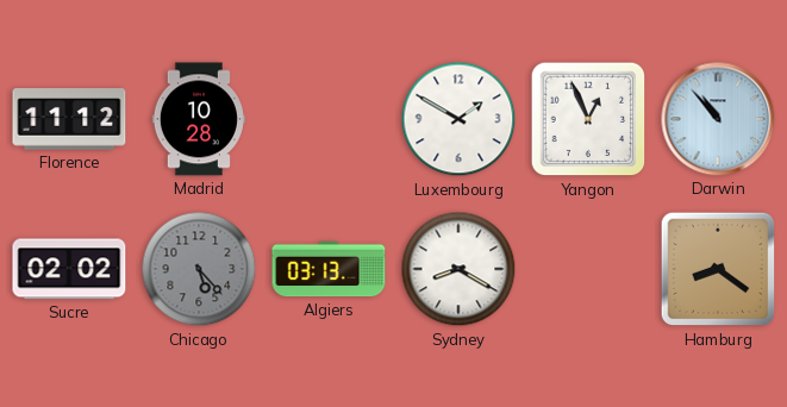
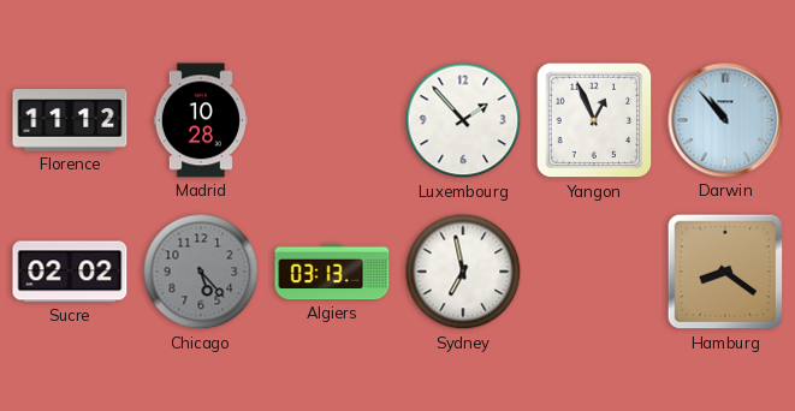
Luxembourg: 1:50 -> 1:53 (463, 120)
Sydney: 8:20 -> 6:58 (463, 272)
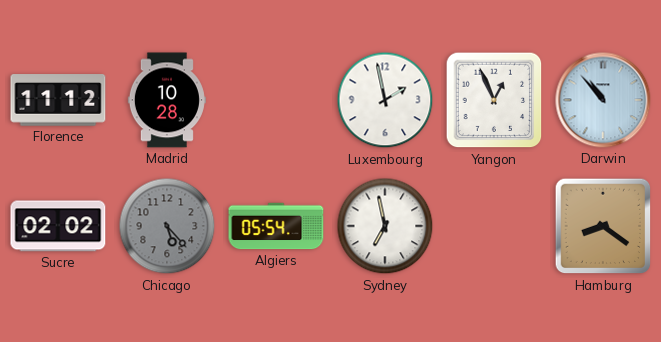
Luxembourg: 1:53 -> 1:58 (385, 100)
Algiers: 03:13 -> 05:54 (276, 226)
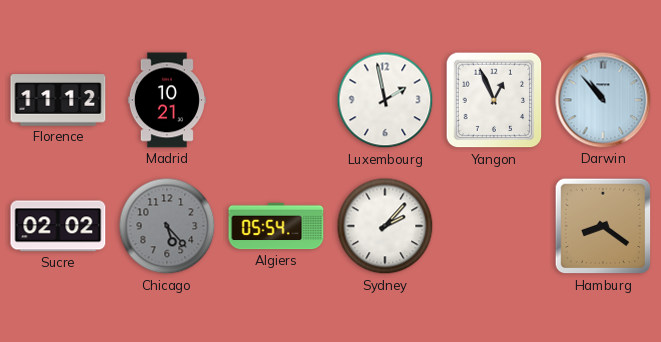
Madrid: 10:28 -> 10:21 (167, 100)
Sydney: 6:58 -> 2:07 (385, 226)
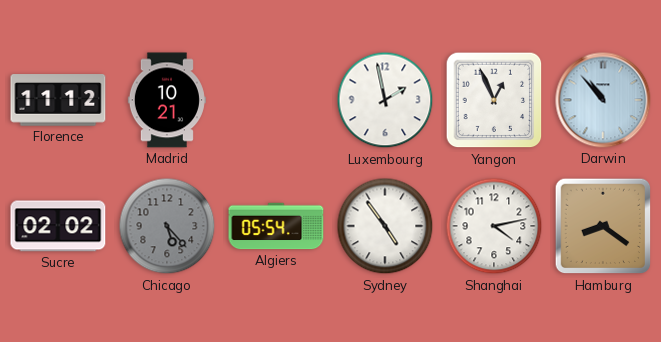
Sydney: 2:07 -> 4:54 (385, 226)
Shanghai: none -> 4:13 (494, 226)
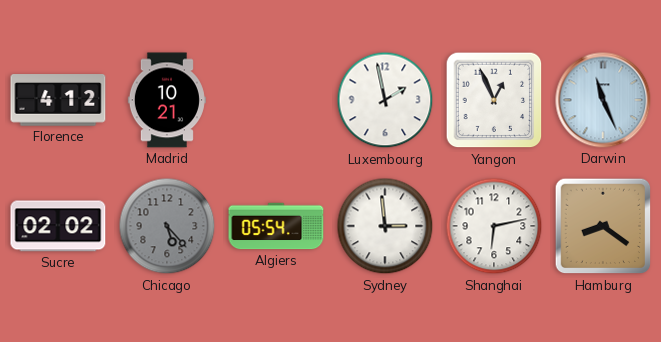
Florence: 11:12 -> 4:12 (58, 100)
Darwin: 10:53 -> 11:26 (603, 100)
Sydney: 4:54 -> 2:59 (385, 226)
Shanghai: 4:13 -> 6:13 (494, 226)
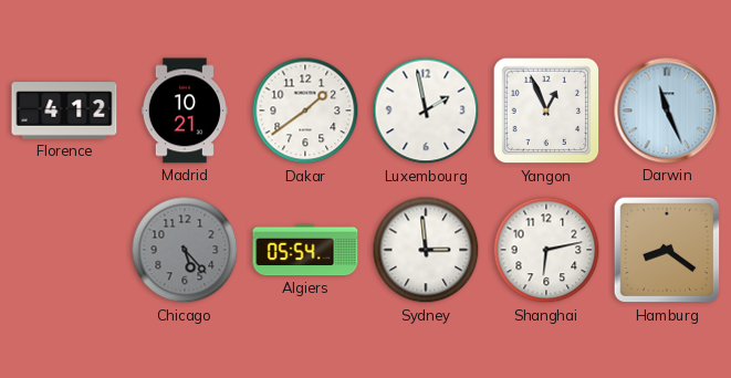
Dakar: none -> 1:39 (305, 111)
Sucre: 02:02 -> none (58, 226)
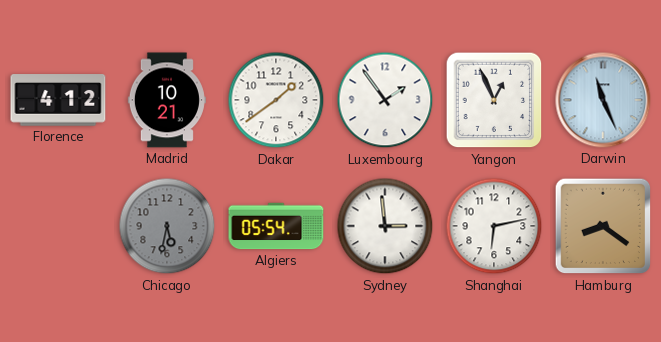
Luxembourg: 1:58 -> 1:54 (385, 100)
Chicago: 5:23 -> 5:32 (167, 226)
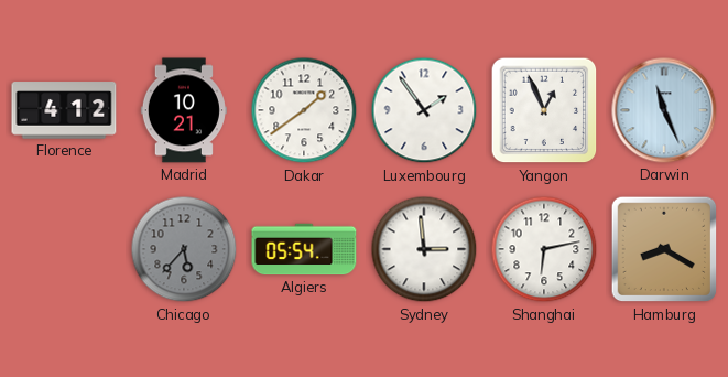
Chicago: 5:32 -> 5:37 (184, 249)
Hamburg: 8:21 -> 8:20 (664, 249)
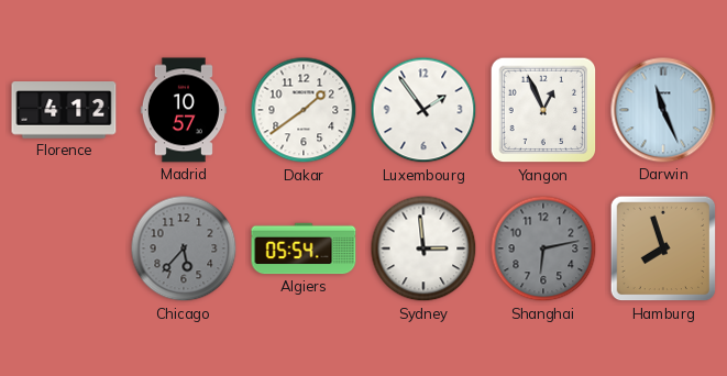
Madrid: 10:21 -> 10:57 (184, 110)
Shanghai dial: white -> grey (543, 248)
Hamburg: 8:20 -> 7:57 (663, 248)
